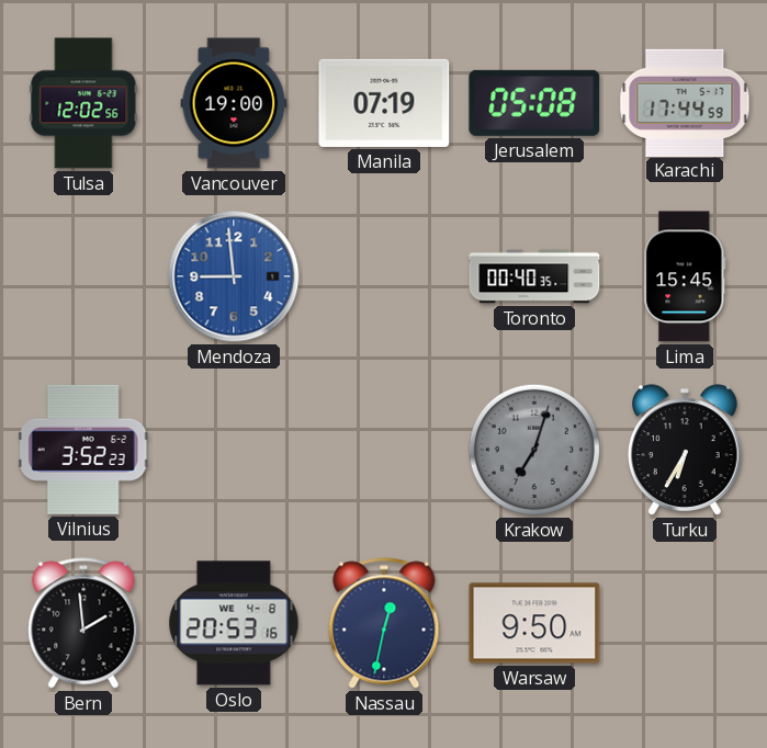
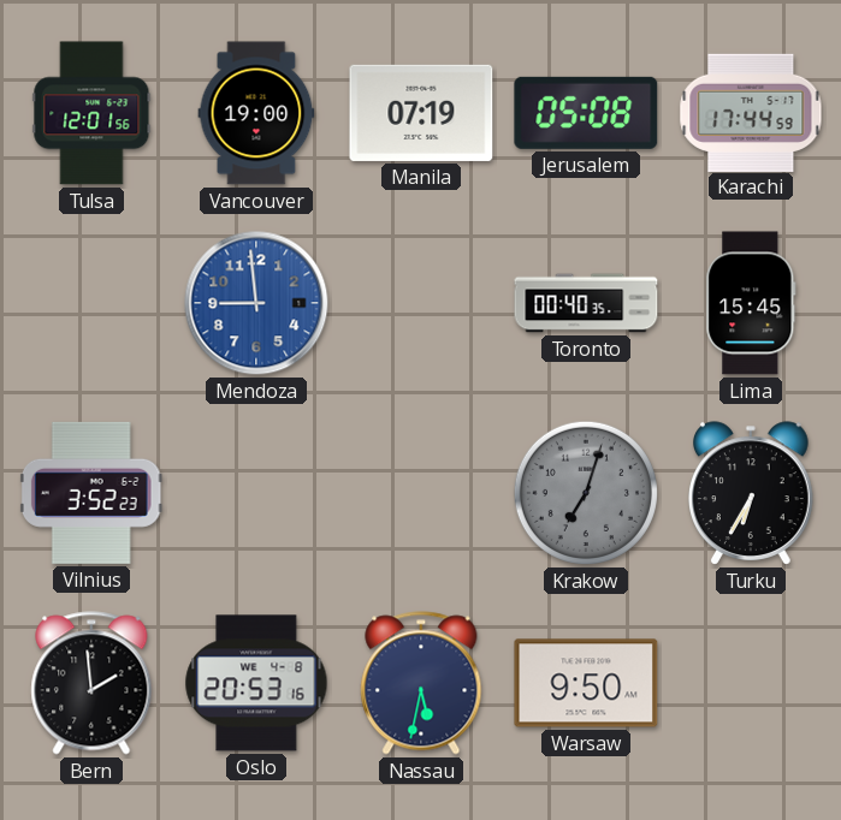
Tulsa: 12:02 -> 12:01 (91, 113)
Nassau: 12:32 -> 5:32 (421, 683)
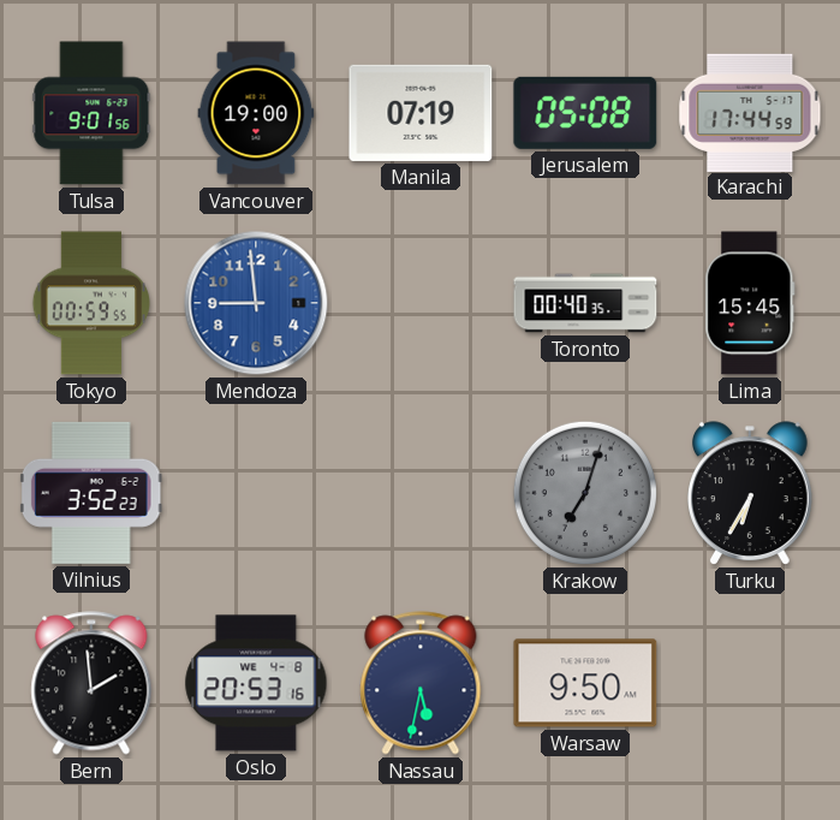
Tulsa: 12:01 -> 9:01 (91, 113)
Tokyo: none -> 00:59 (91, 303)
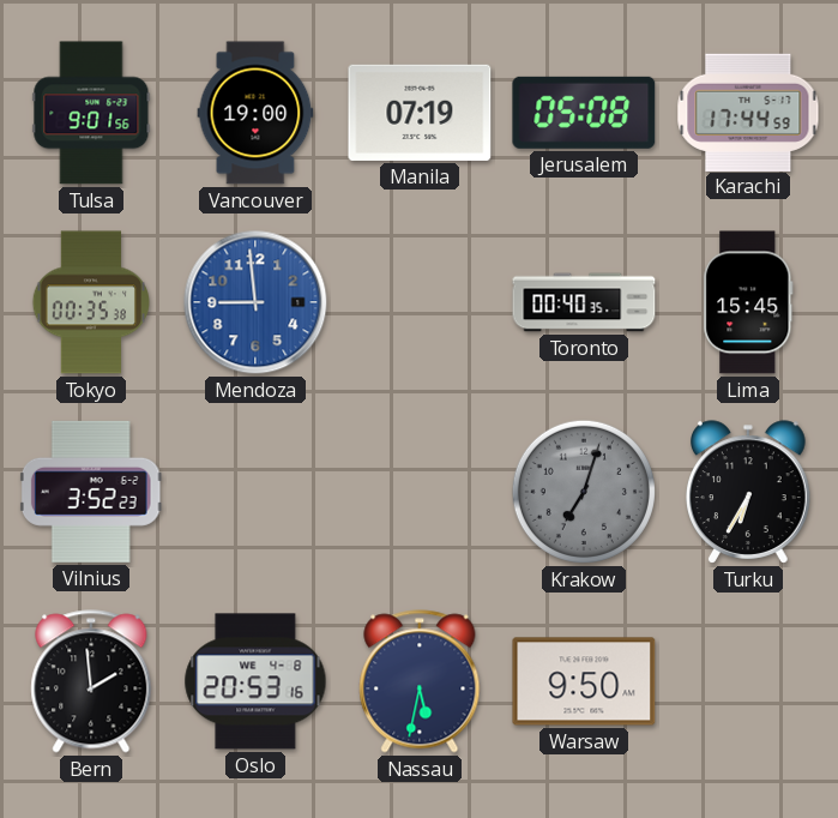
Tokyo: 00:59 -> 00:35 (91, 302)
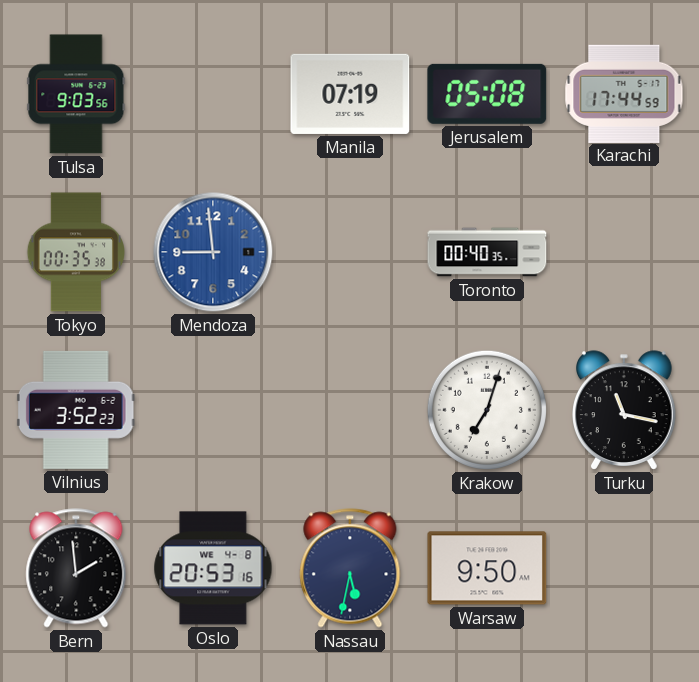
Tulsa: 9:01 -> 9:03 (76, 94)
Vancouver: 19:00 -> none (255, 113)
Lima: 15:45 -> none (748, 302)
Krakow dial: grey -> white (487, 410)
Turku: 6:35 -> 11:17 (625, 410)
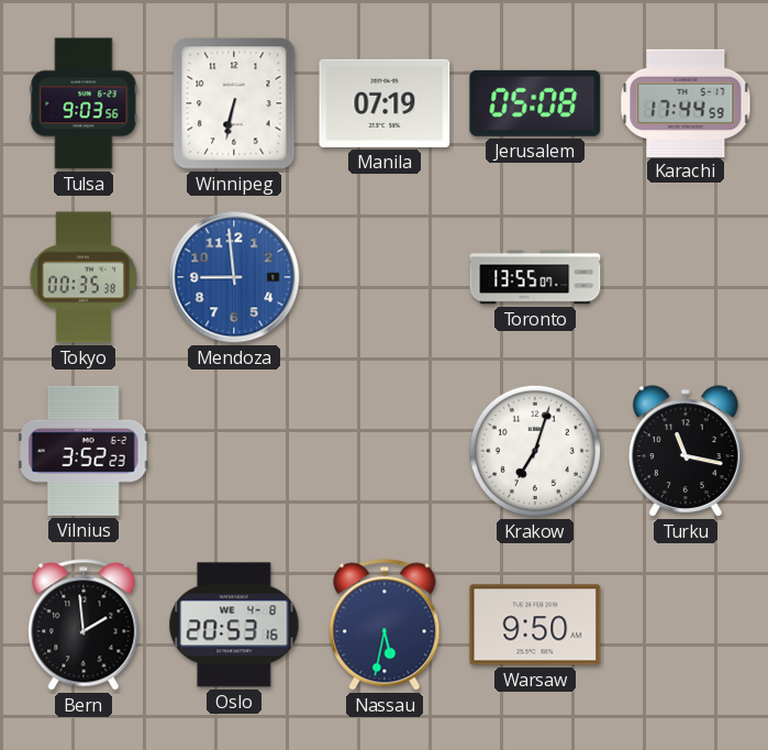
Winnipeg: none -> 6:32 (234, 103)
Toronto: 00:40 -> 13:55 (535, 277)
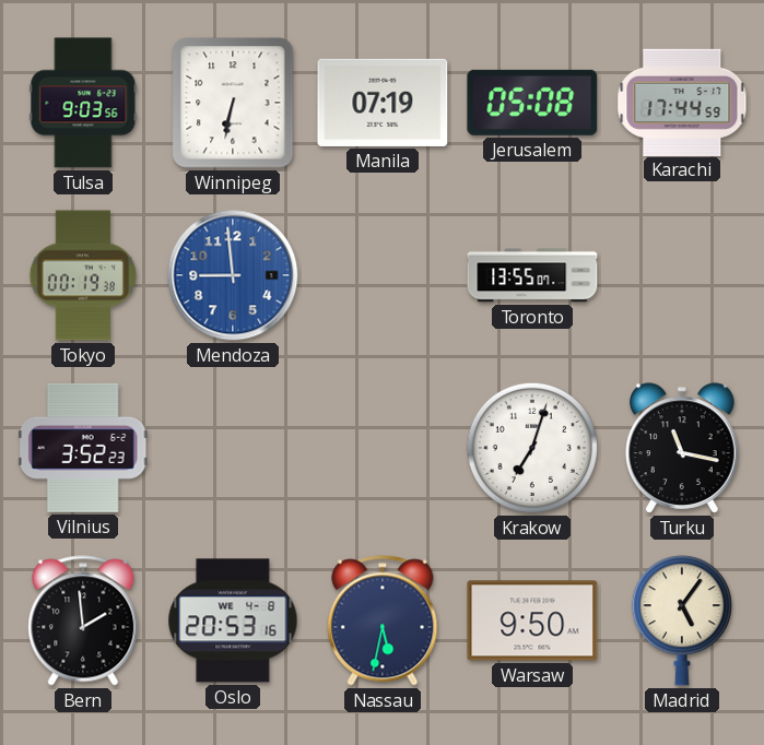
Tokyo: 00:35 -> 00:19 (83, 275)
Madrid: none -> 5:06 (682, 620)
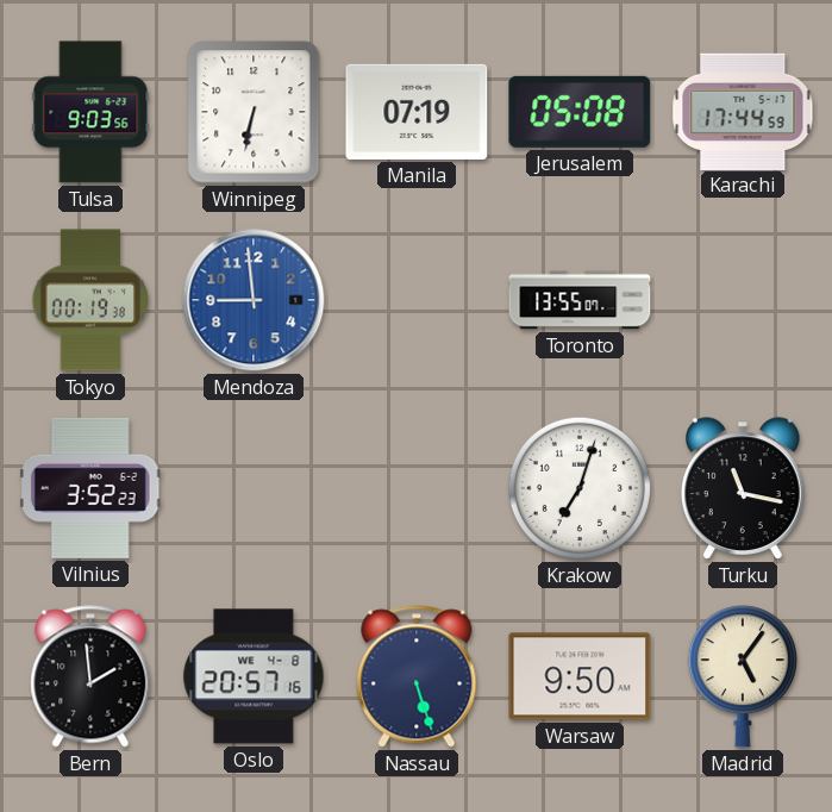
Oslo: 20:53 -> 20:57 (254, 676)
Nassau: 5:32 -> 5:27 (417, 676)
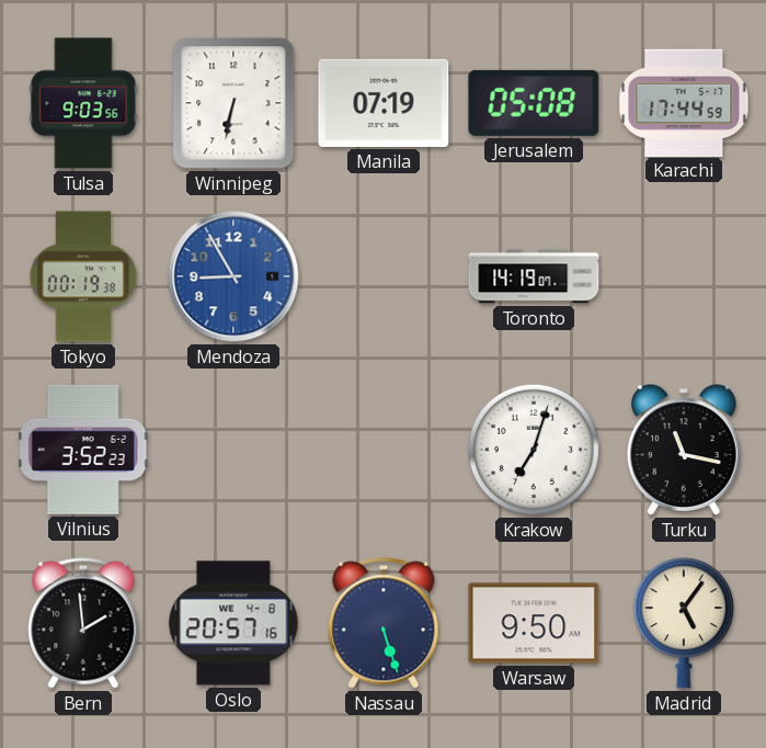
Mendoza: 8:59 -> 8:55 (233, 276)
Toronto: 13:55 -> 14:19 (534, 276)
